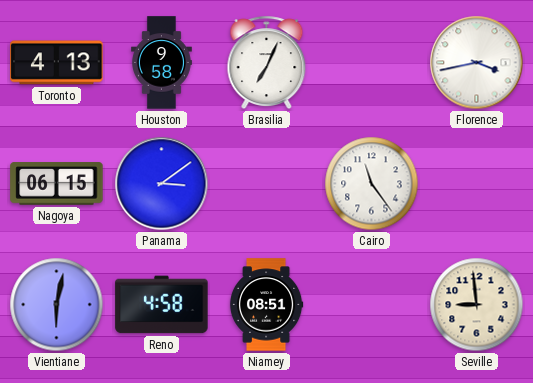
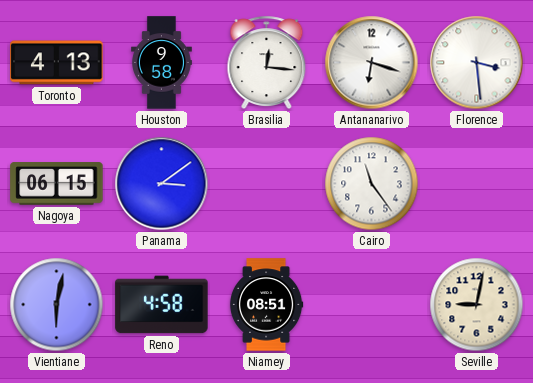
Brasilia: 7:04 -> 12:16 (267, 63)
Antananarivo: none -> 6:18 (372, 63)
Florence: 3:43 -> 3:29 (477, 63)
Seville: 8:59 -> 9:02 (477, 305)
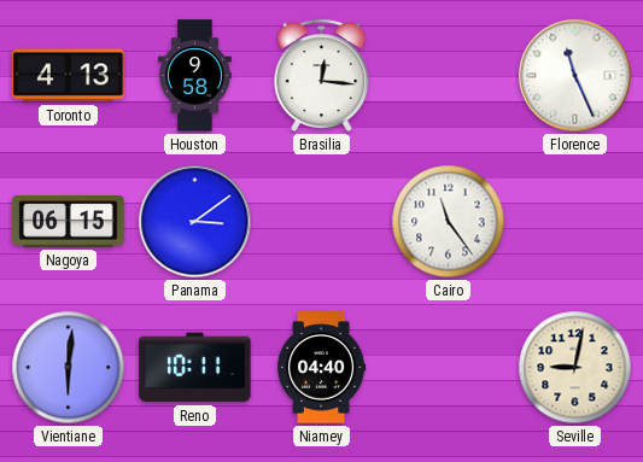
Antananarivo: 6:18 -> none (372, 63)
Florence: 3:29 -> 11:26 (575, 76)
Vientiane: 6:02 -> 6:01 (69, 368)
Reno: 4:58 -> 10:11 (195, 368)
Niamey: 08:51 -> 04:40 (321, 368)
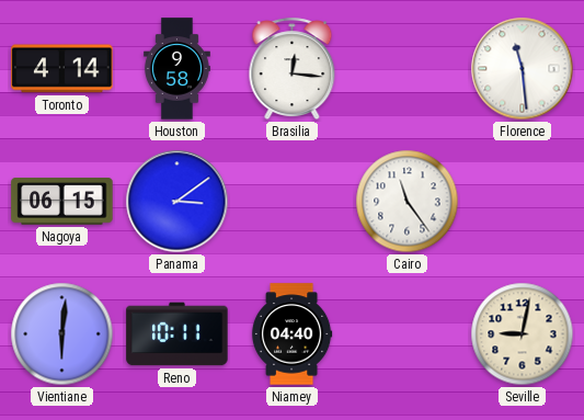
Toronto: 4:13 -> 4:14 (62, 69)
Florence: 11:26 -> 11:29 (523, 69)
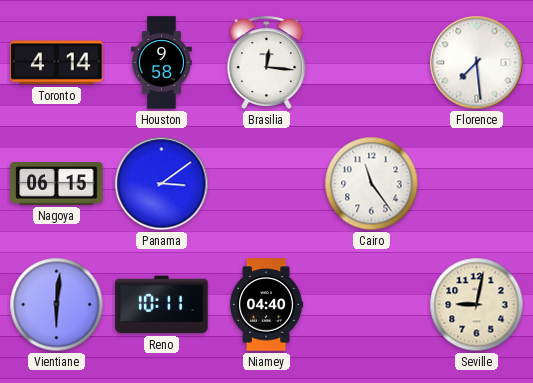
Florence: 11:29 -> 7:29 (477, 63)
